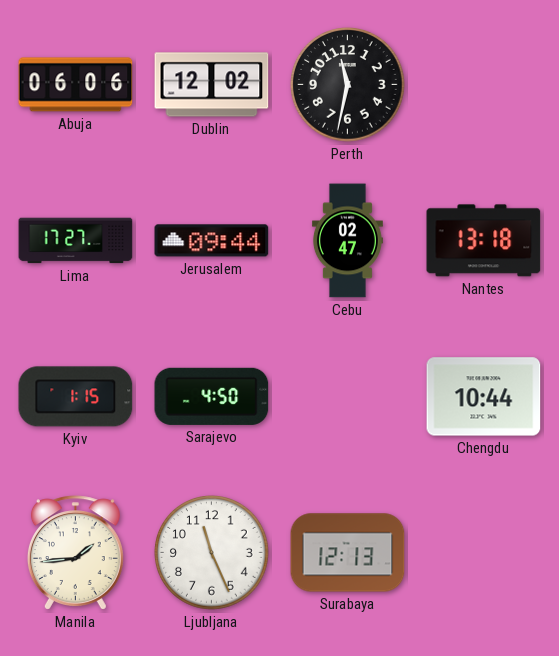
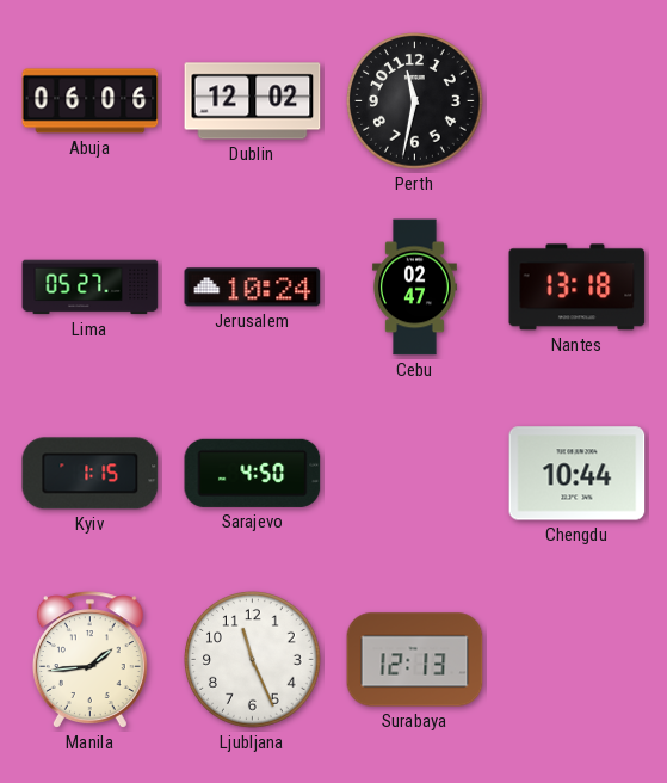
Lima: 17:27 -> 05:27 (91, 288)
Jerusalem: 09:44 -> 10:24 (253, 288)
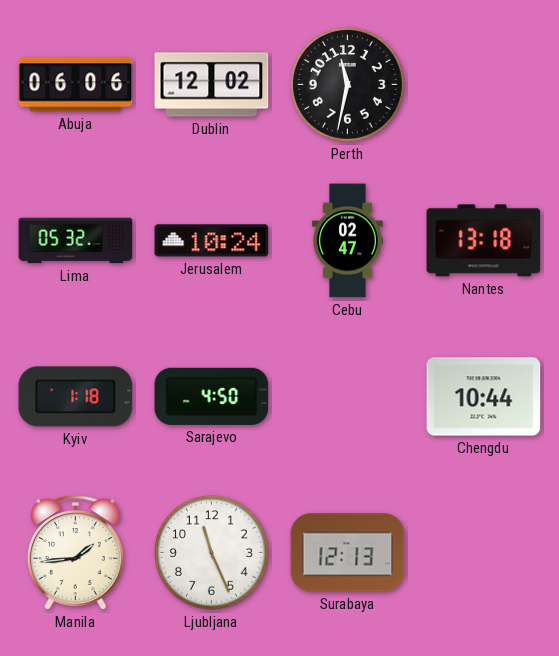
Lima: 05:27 -> 05:32 (76, 241)
Kyiv: 1:15 -> 1:18 (76, 397)
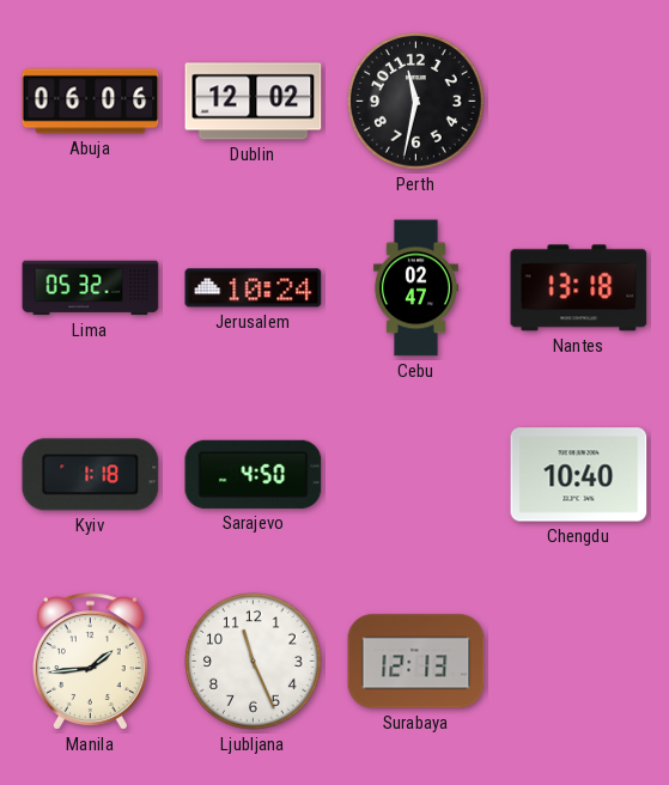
Chengdu: 10:44 -> 10:40 (579, 475)
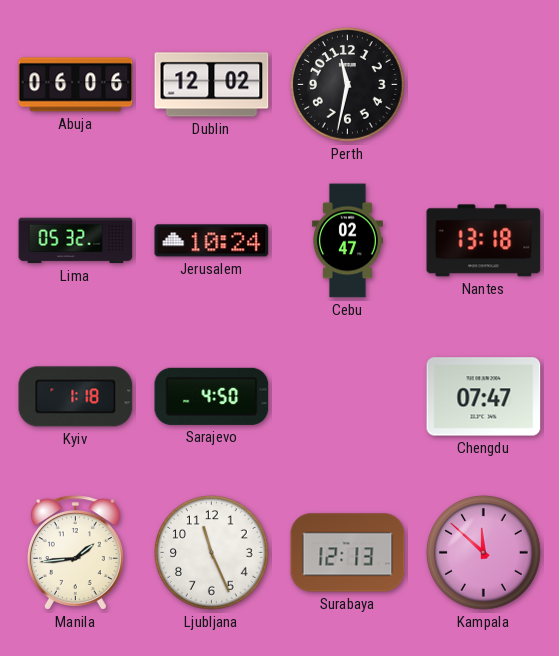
Chengdu: 10:40 -> 07:47 (484, 397)
Kampala: none -> 11:52 (484, 553)
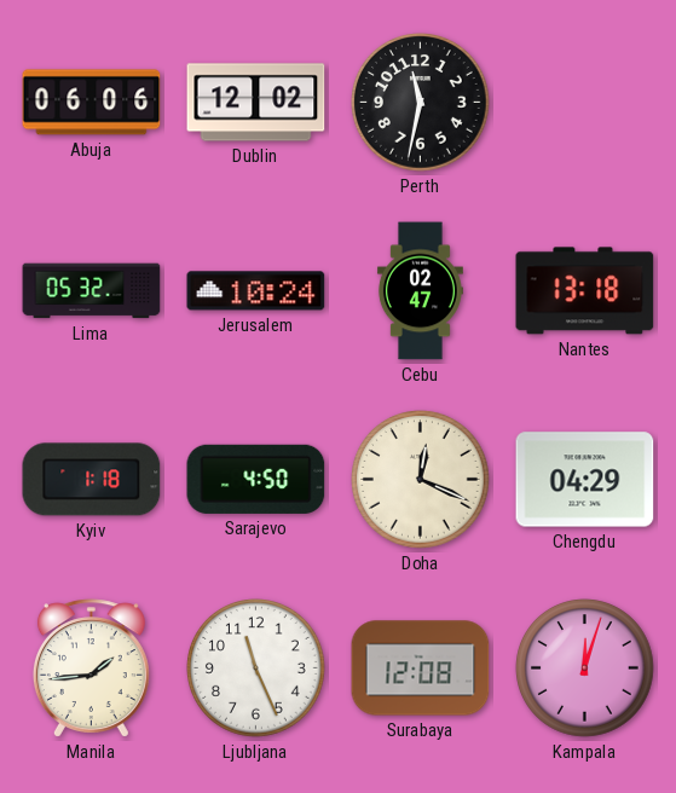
Doha: none -> 12:19 (421, 480)
Chengdu: 07:47 -> 04:29 (585, 480)
Surabaya: 12:13 -> 12:08 (421, 668)
Kampala: 11:52 -> 12:03 (585, 668)
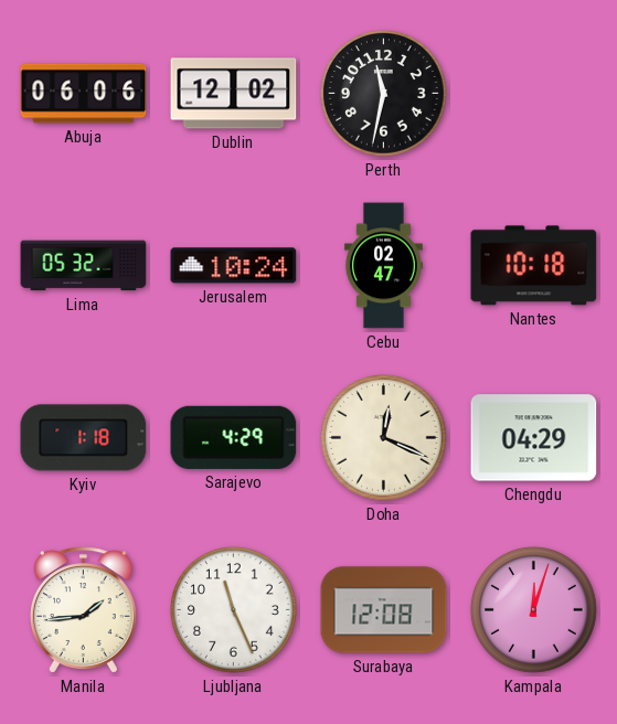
Nantes: 13:18 -> 10:18 (534, 266)
Sarajevo: 4:50 -> 4:29 (234, 437)
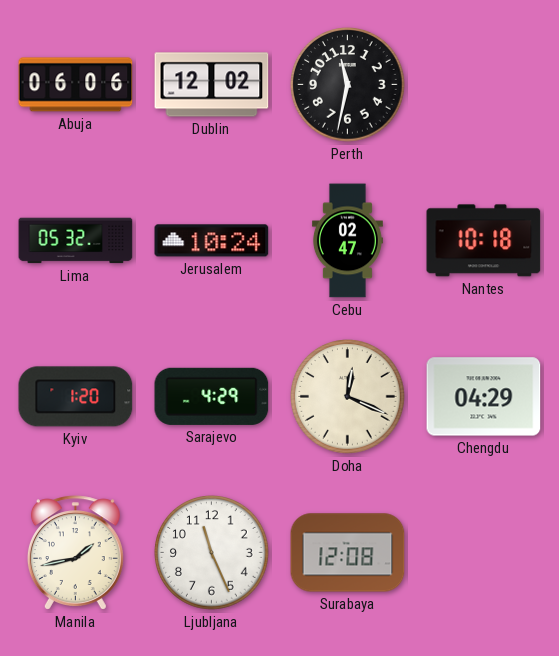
Kyiv: 1:18 -> 1:20 (76, 397)
Manila: 1:44 -> 1:43 (75, 553)
Kampala: 12:03 -> none (534, 610)
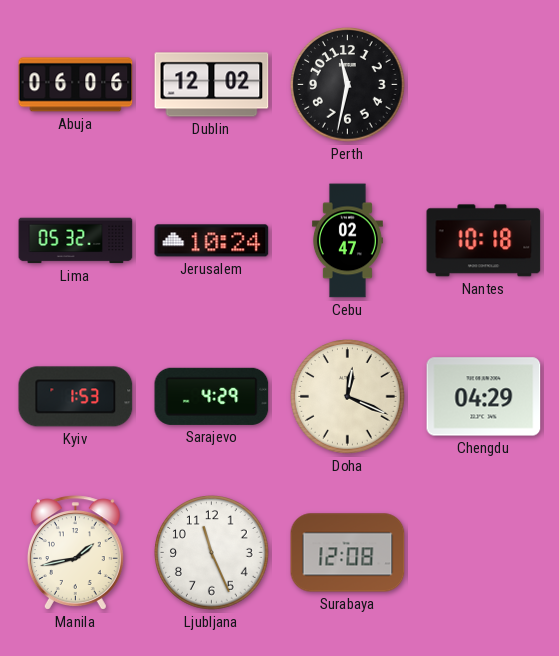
Kyiv: 1:20 -> 1:53 (76, 397)
